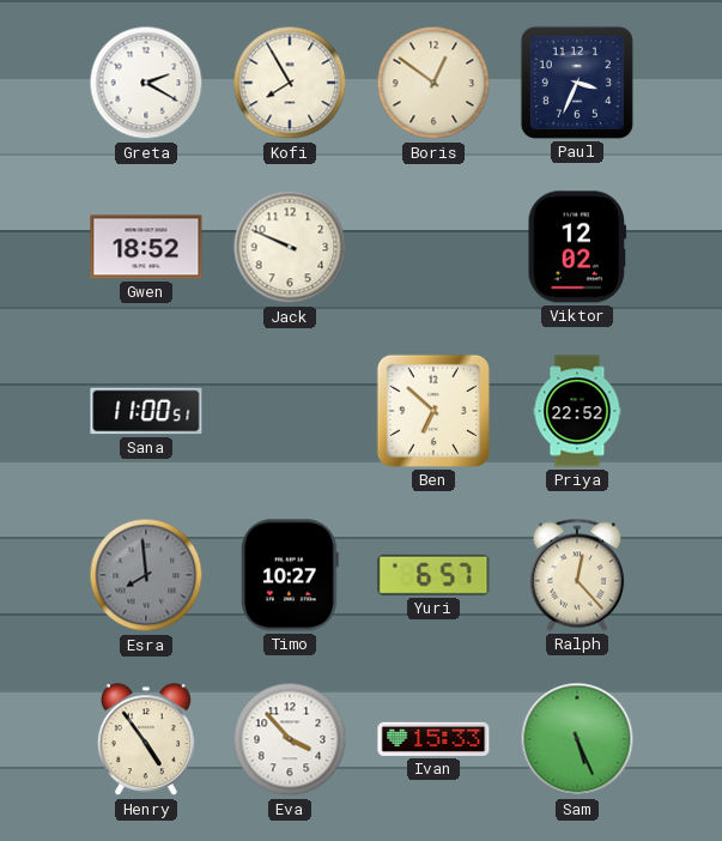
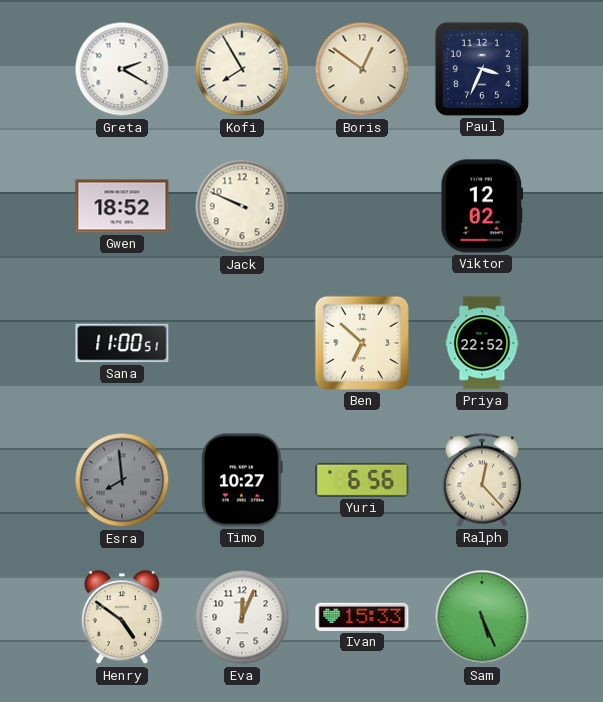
Yuri: 6:57 -> 6:56 (362, 480)
Henry: 4:54 -> 4:51 (122, 618)
Eva: 3:53 -> 12:04 (242, 617)
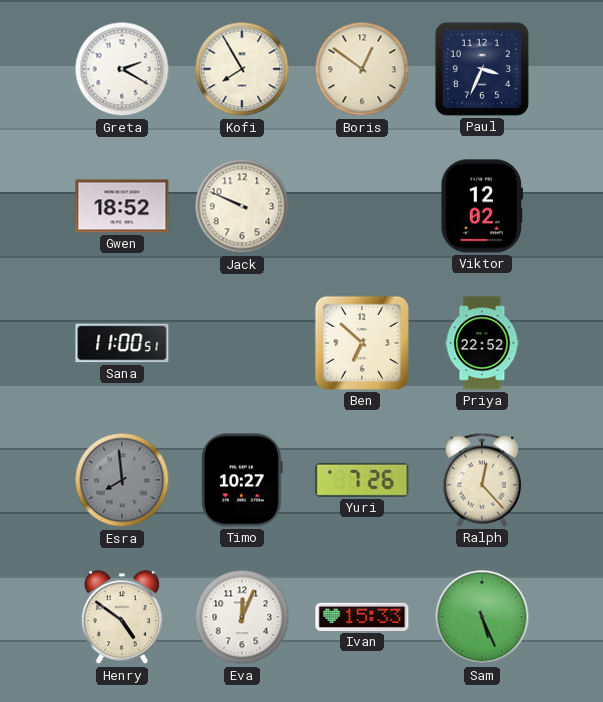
Yuri: 6:56 -> 7:26 (362, 480)
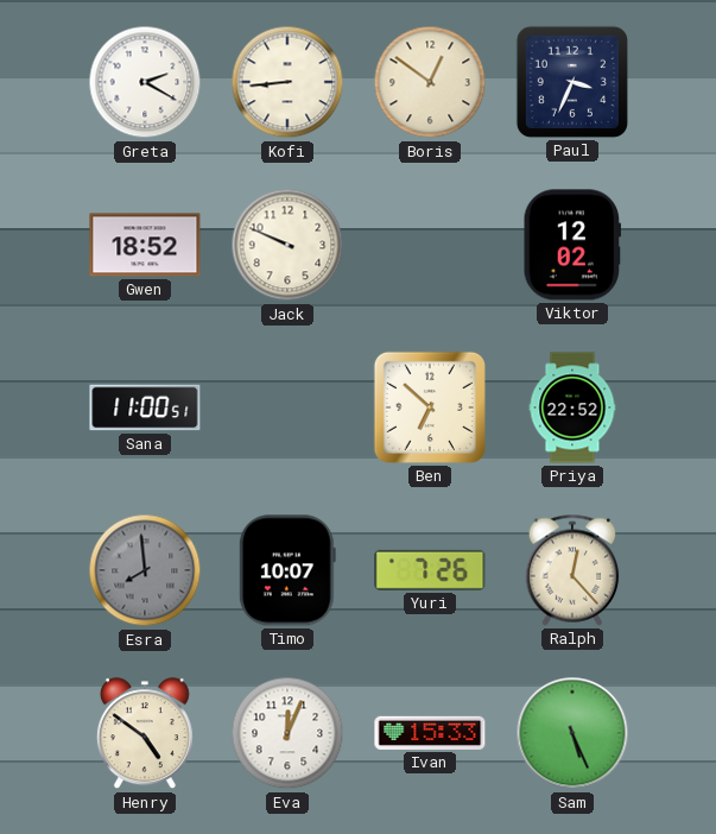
Kofi: 7:55 -> 8:44 (287, 82)
Timo: 10:27 -> 10:07 (287, 570)
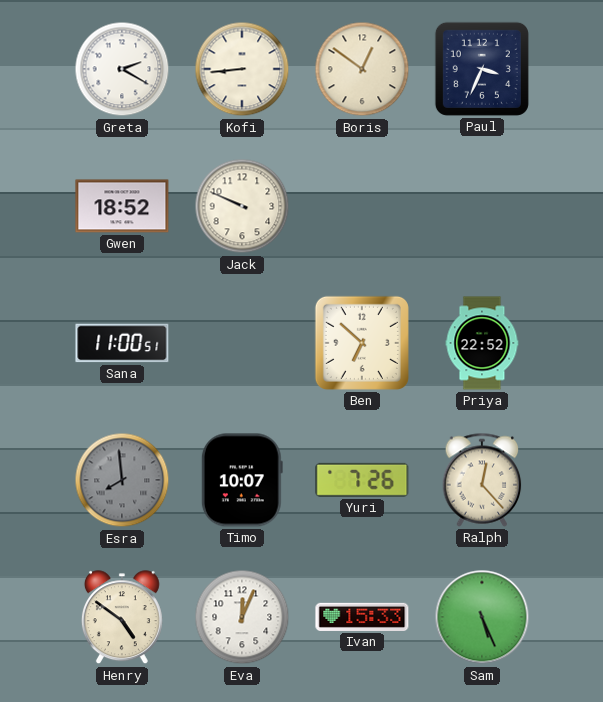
Viktor: 12:02 -> none (572, 245)
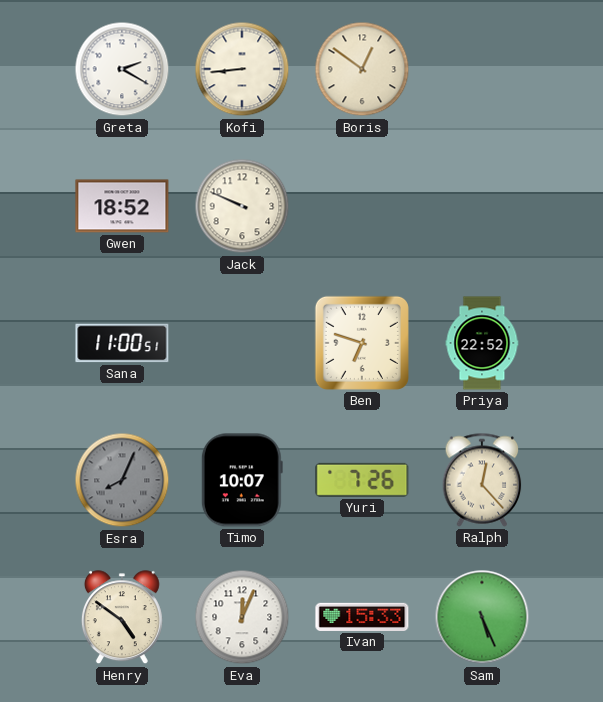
Paul: 3:34 -> none (482, 69)
Ben: 6:52 -> 6:48 (362, 343)
Esra: 7:59 -> 8:04 (122, 480)
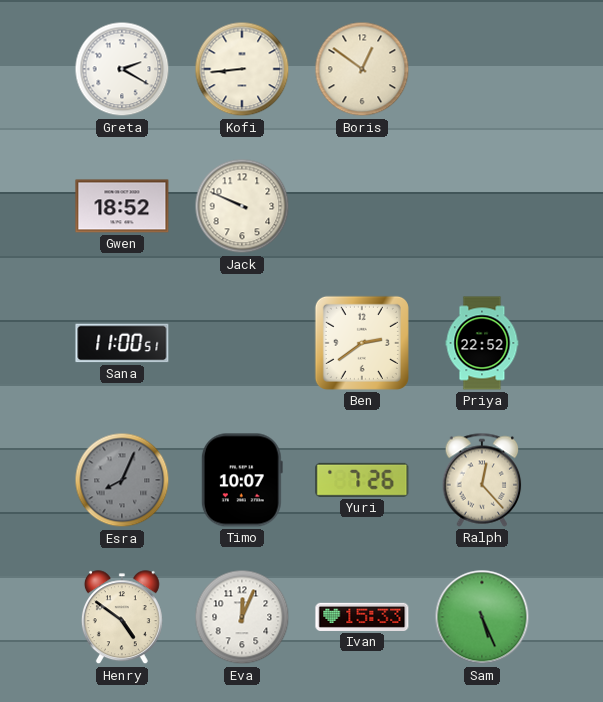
Ben: 6:48 -> 2:39 (362, 343)
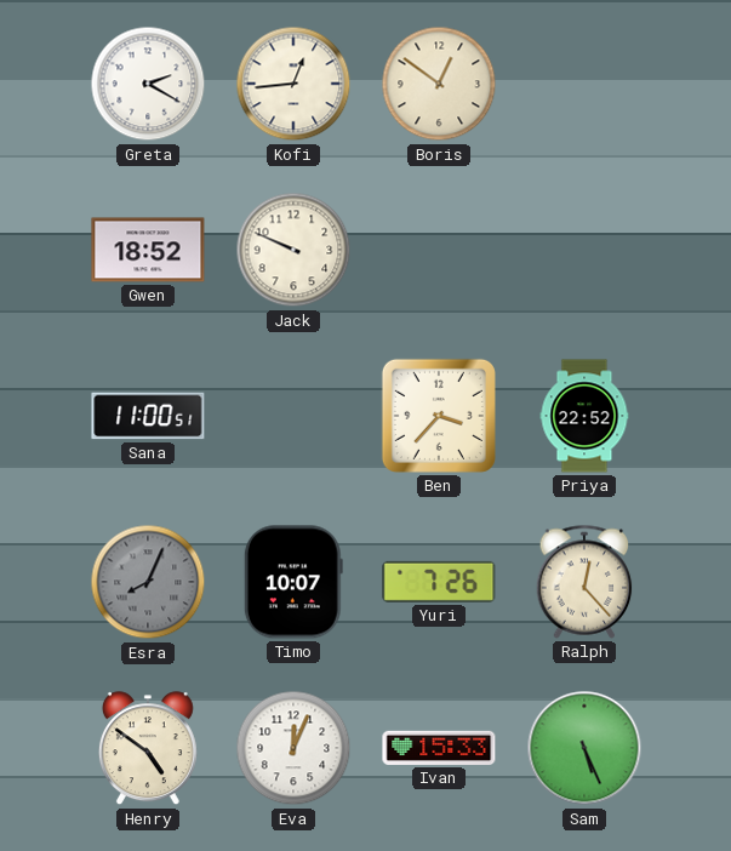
Kofi: 8:44 -> 12:44 (293, 84)
Ben: 2:39 -> 3:37 (439, 416)
